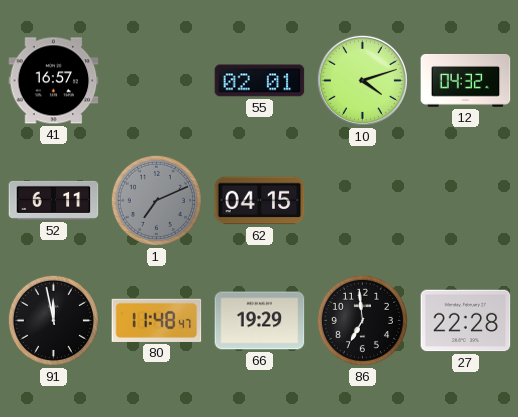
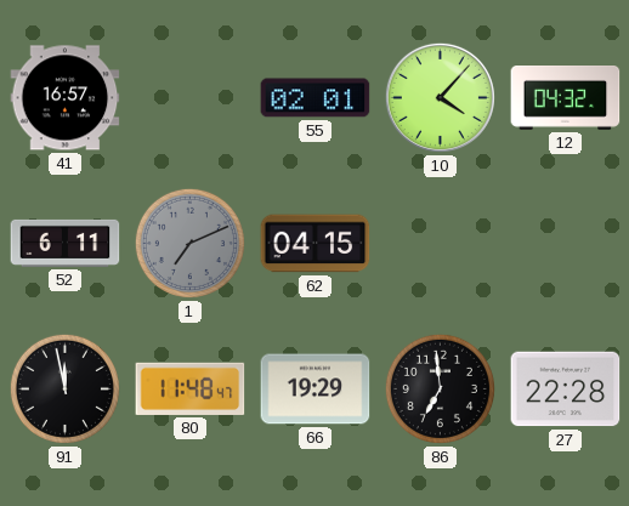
10: 4:12 -> 4:07 (440, 97)
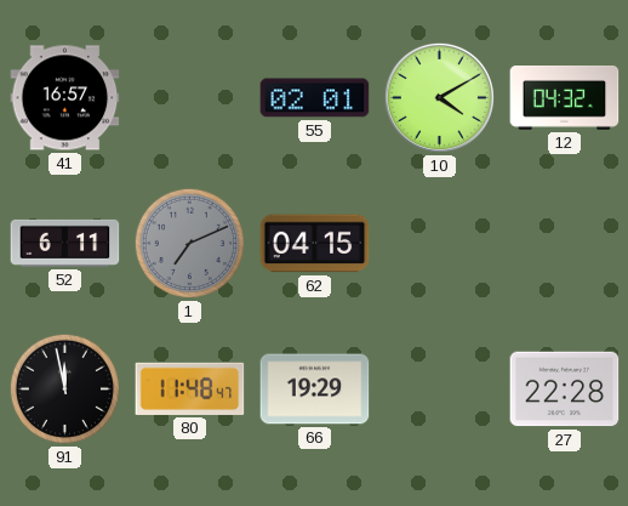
10: 4:07 -> 4:10 (439, 97)
86: 6:59 -> none (440, 388)
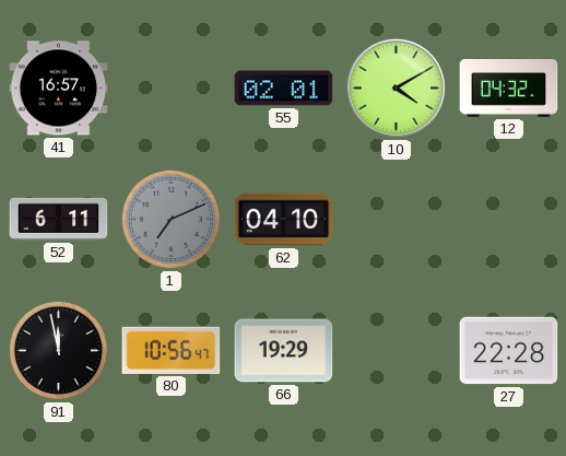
62: 04:15 -> 04:10 (284, 220)
80: 11:48 -> 10:56 (172, 350)
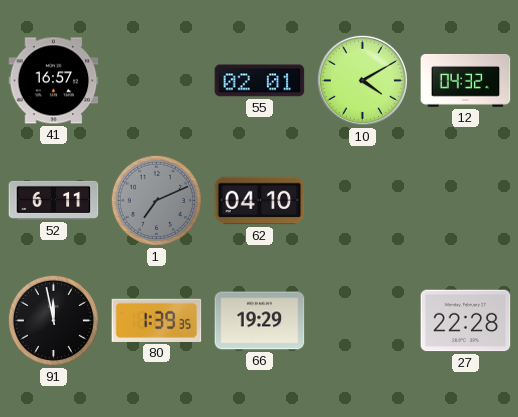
80: 10:56 -> 1:39 (157, 320)
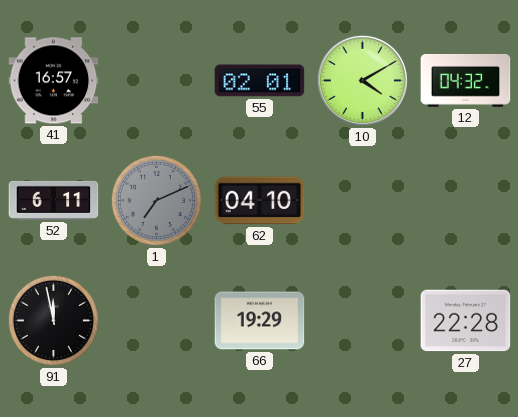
80: 1:39 -> none (157, 320)
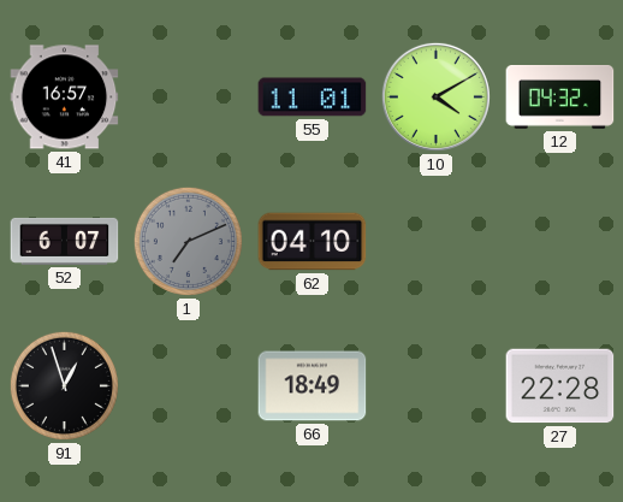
55: 02:01 -> 11:01 (313, 98)
52: 6:11 -> 6:07 (65, 241)
91: 11:58 -> 12:57 (64, 385)
66: 19:29 -> 18:49 (313, 386)
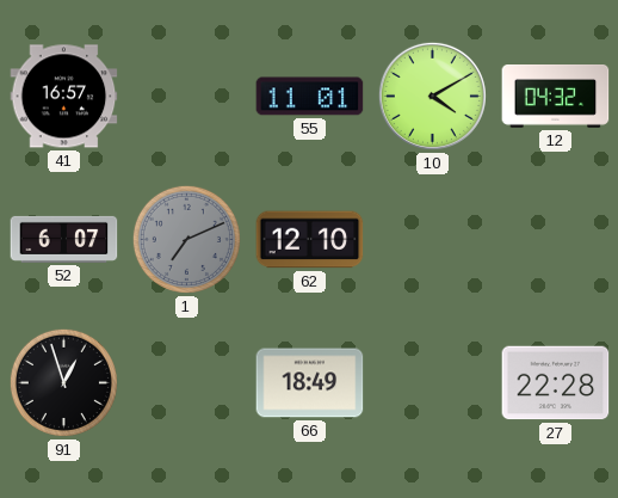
62: 04:10 -> 12:10 (310, 240)
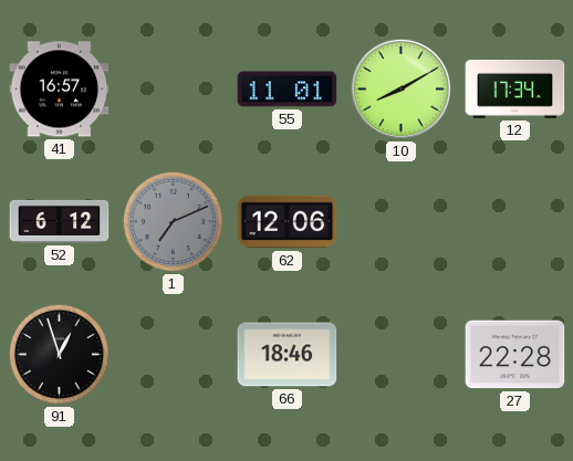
10: 4:10 -> 8:10 (400, 88)
12: 04:32 -> 17:34 (515, 90)
52: 6:07 -> 6:12 (60, 221)
62: 12:10 -> 12:06 (288, 222)
66: 18:49 -> 18:46 (288, 355)
